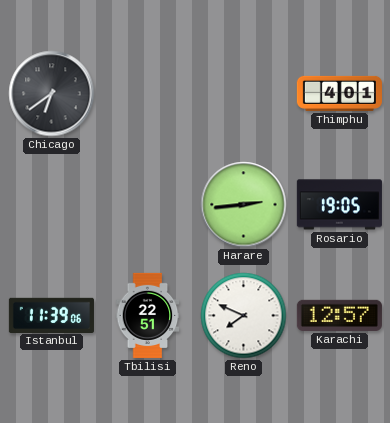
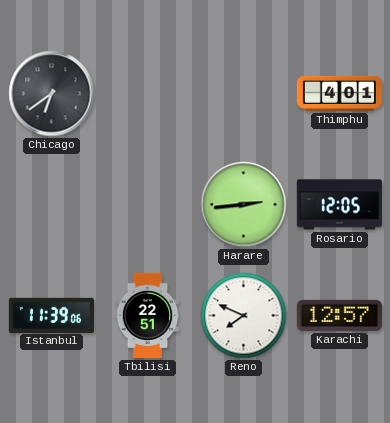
Rosario: 19:05 -> 12:05 (339, 205)
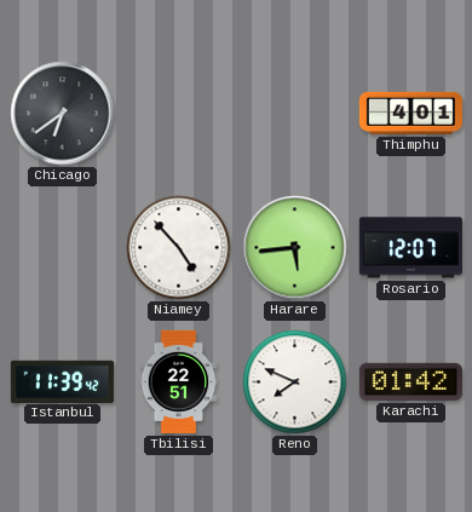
Niamey: none -> 4:53 (179, 248)
Harare: 2:44 -> 5:44 (295, 248)
Rosario: 12:05 -> 12:07 (410, 248)
Istanbul: 11:39:06 -> 11:39:42 (62, 381)
Karachi: 12:57 -> 01:42 (410, 381)
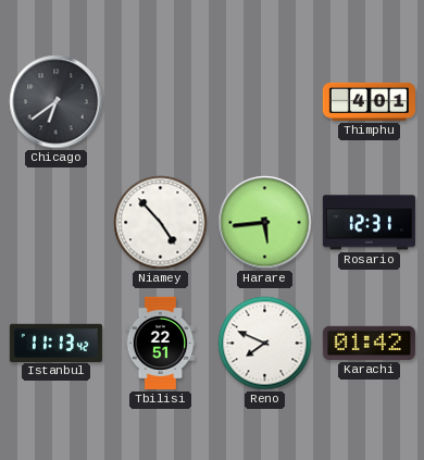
Rosario: 12:07 -> 12:31 (369, 223)
Istanbul: 11:39 -> 11:13 (55, 343)
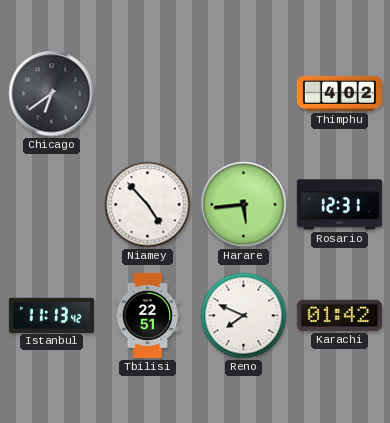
Thimphu: 4:01 -> 4:02 (339, 93)
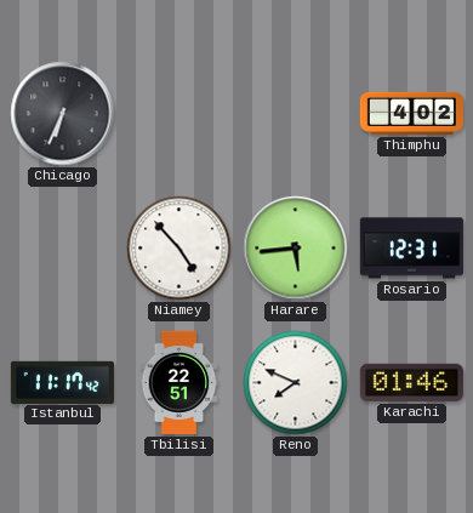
Chicago: 6:39 -> 6:34 (63, 114)
Istanbul: 11:13 -> 11:17 (62, 382)
Karachi: 01:42 -> 01:46 (411, 382)
